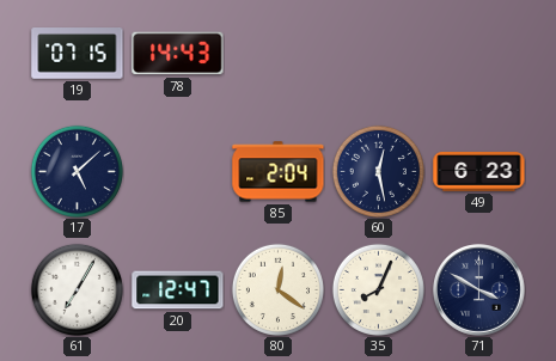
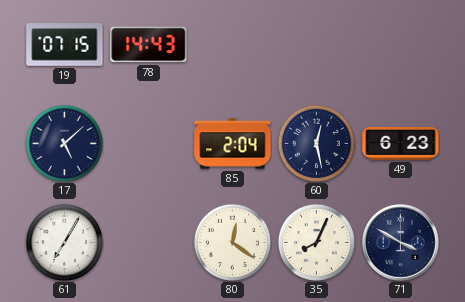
20: 12:47 -> none (178, 290)
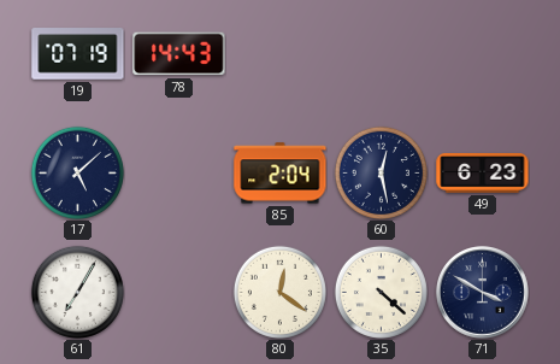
19: 07:15 -> 07:19 (78, 54)
35: 8:04 -> 4:22 (381, 292)
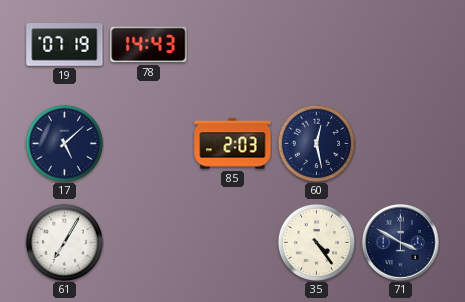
85: 2:04 -> 2:03 (233, 144)
49: 6:23 -> none (483, 174)
80: 12:21 -> none (279, 292)
35: 4:22 -> 4:24 (316, 242)
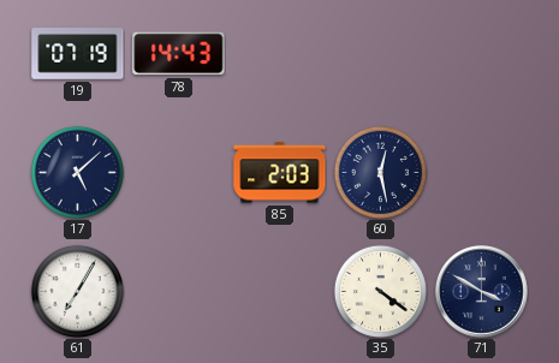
35: 4:24 -> 4:21 (380, 291)
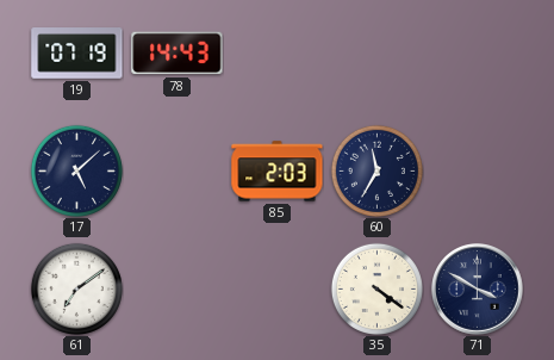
60: 12:28 -> 11:35 (376, 170)
61: 7:05 -> 7:09 (76, 288)
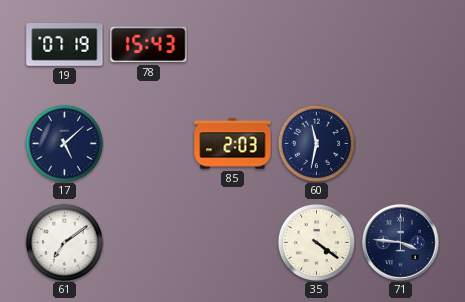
78: 14:43 -> 15:43 (149, 45)
60: 11:35 -> 11:32 (316, 143)
71: 3:50 -> 3:46 (401, 243)
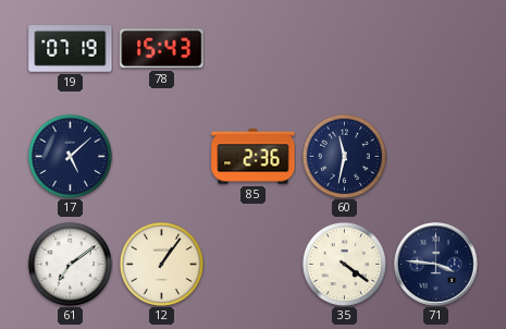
85: 2:03 -> 2:36 (254, 157)
12: none -> 1:06 (161, 264)
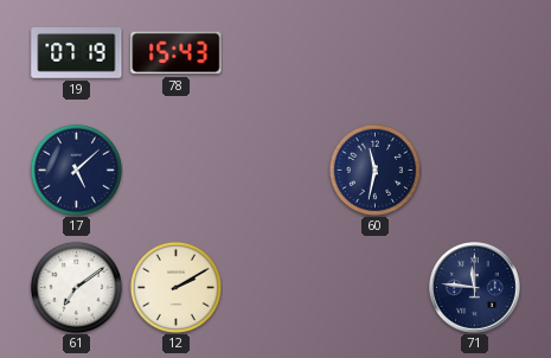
85: 2:36 -> none (254, 157)
12: 1:06 -> 2:10 (175, 287)
35: 4:21 -> none (344, 264)
71: 3:46 -> 11:46 (475, 288)
